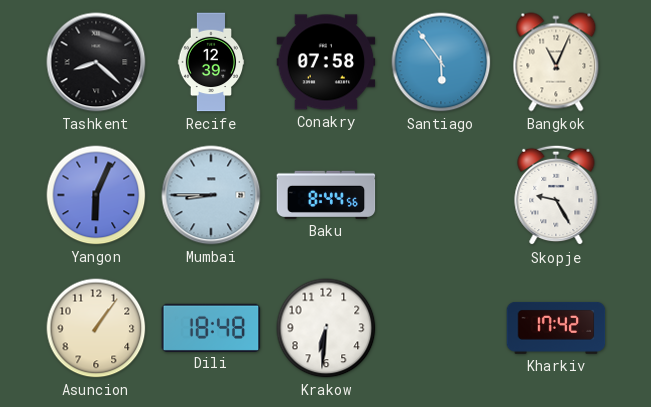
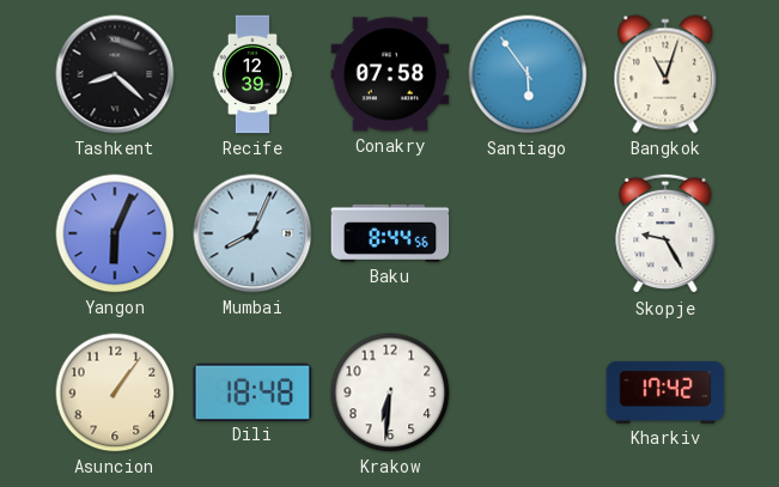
Bangkok: 11:04 -> 11:03 (665, 74)
Mumbai: 8:45 -> 8:04 (252, 233)
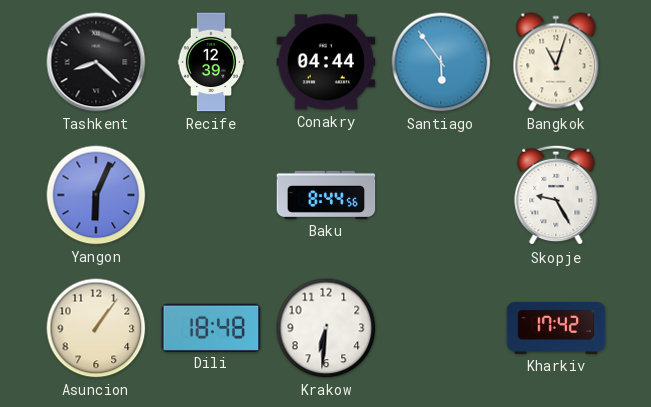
Conakry: 07:58 -> 04:44 (326, 62)
Mumbai: 8:04 -> none (252, 233)
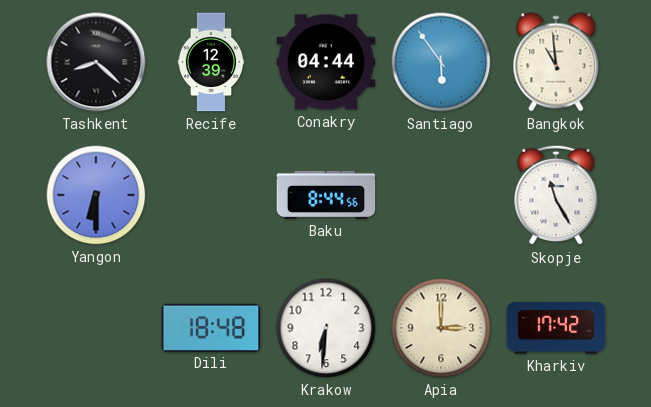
Bangkok: 11:03 -> 10:59 (556, 62)
Yangon: 6:04 -> 6:30 (96, 195)
Skopje: 9:25 -> 11:25 (556, 195)
Asuncion: 1:06 -> none (96, 328)
Apia: none -> 3:00 (441, 328)
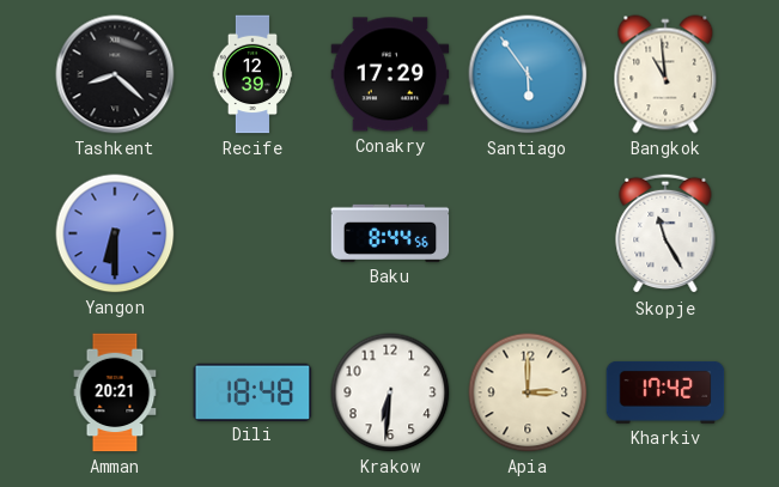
Conakry: 04:44 -> 17:29 (390, 74)
Amman: none -> 20:21 (115, 392)
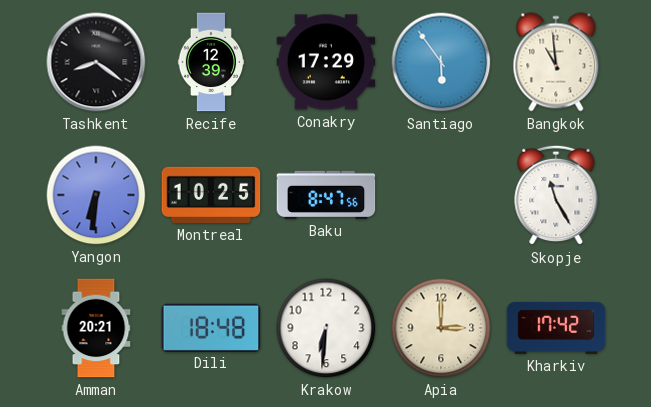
Tashkent: 8:22 -> 8:21 (96, 62)
Yangon: 6:30 -> 6:31 (96, 195)
Montreal: none -> 10:25 (211, 195)
Baku: 8:44 -> 8:47 (326, 195)
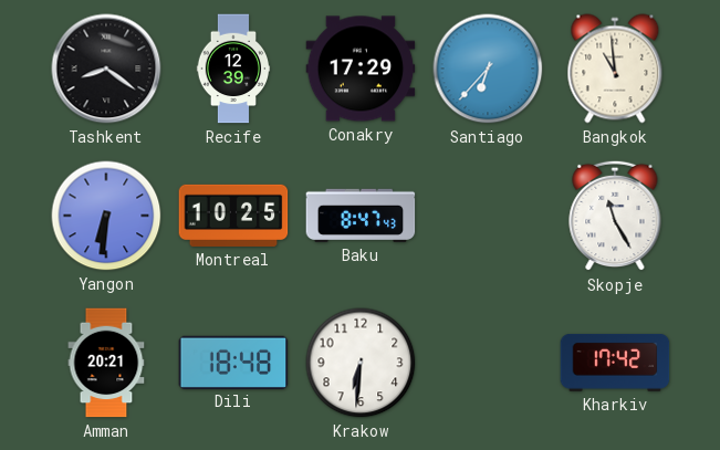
Santiago: 5:54 -> 6:37 (488, 69)
Baku: 8:47:56 -> 8:47:43 (361, 216)
Apia: 3:00 -> none (441, 328)
